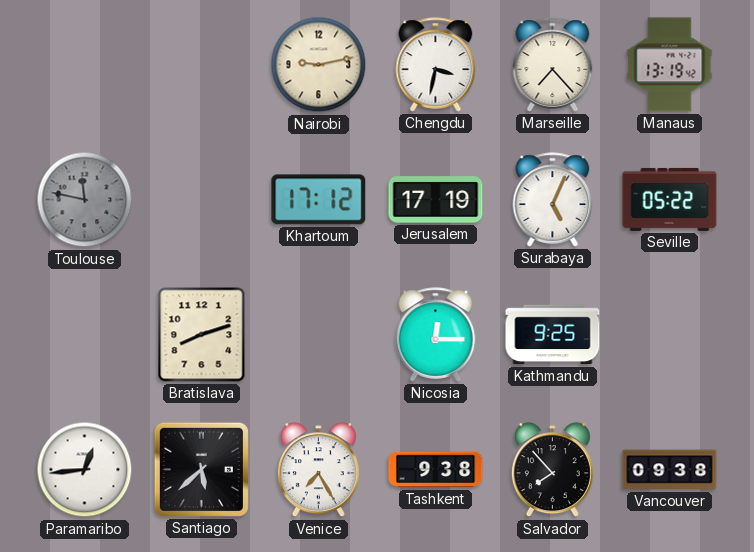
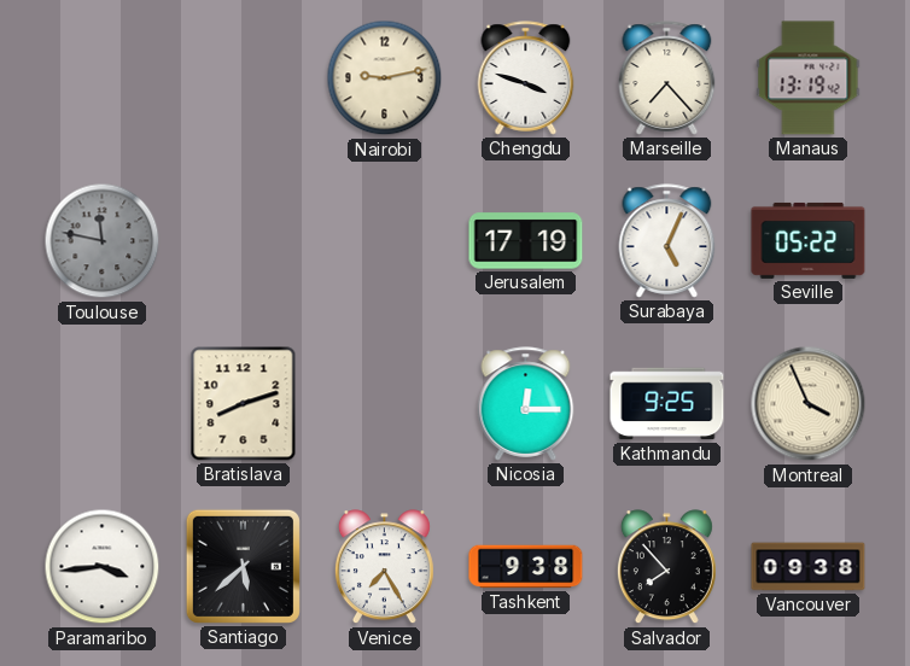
Chengdu: 3:32 -> 3:48 (526, 78)
Khartoum: 17:12 -> none (319, 200)
Montreal: none -> 3:56 (809, 404)
Paramaribo: 12:44 -> 3:44 (103, 567)
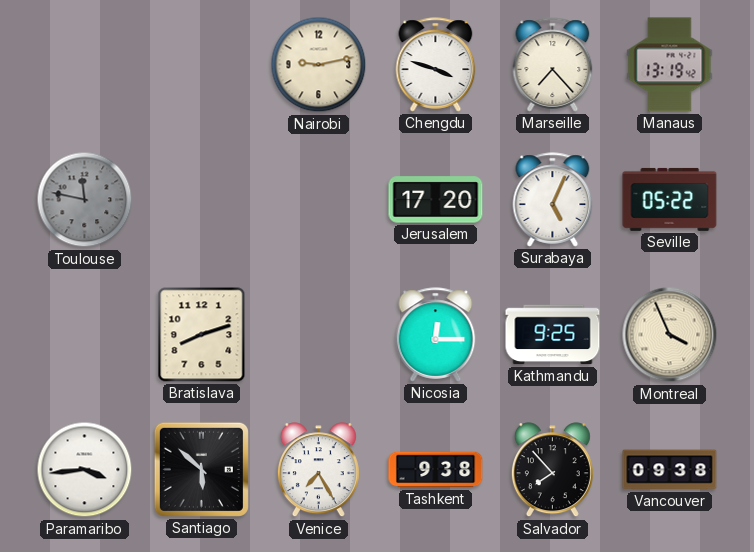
Jerusalem: 17:19 -> 17:20 (436, 200)
Santiago: 5:38 -> 5:52 (201, 469)
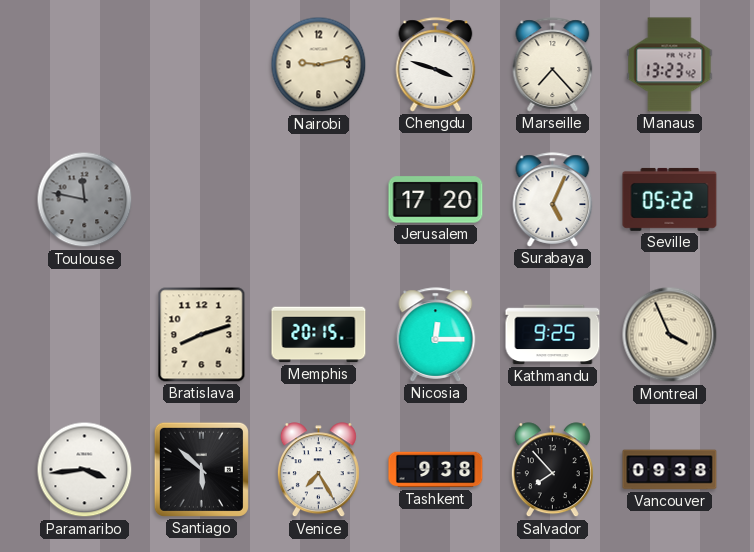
Manaus: 13:19 -> 13:23 (670, 65)
Memphis: none -> 20:15 (319, 335)
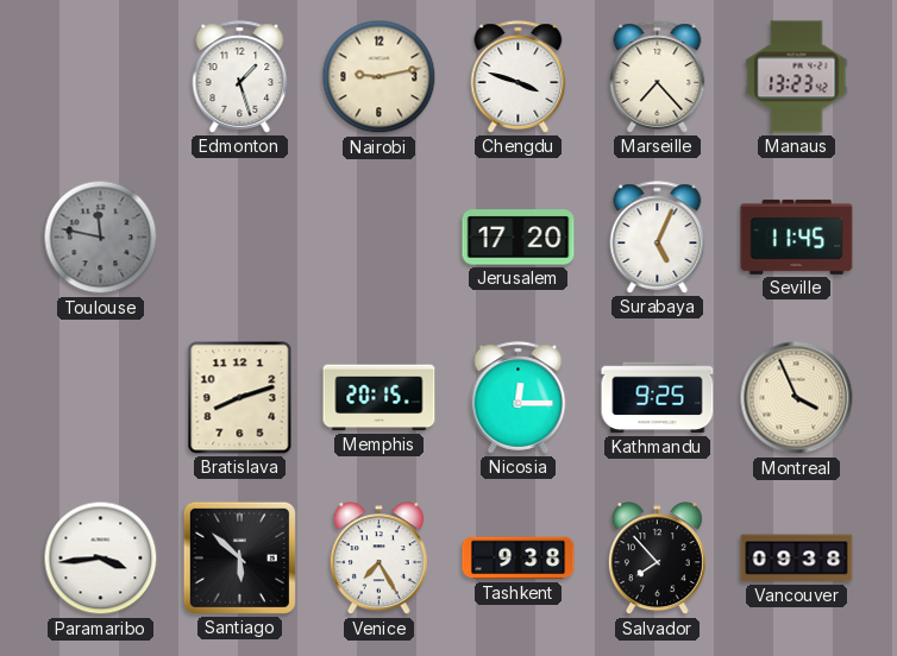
Edmonton: none -> 1:27 (240, 77)
Seville: 05:22 -> 11:45 (797, 236)
